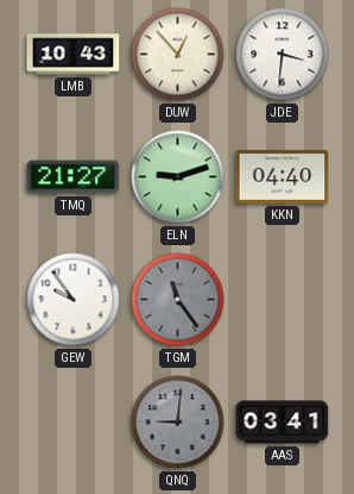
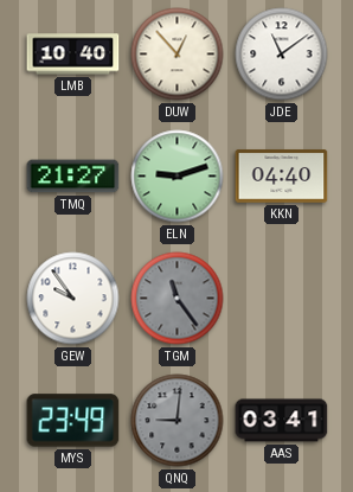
LMB: 10:43 -> 10:40 (73, 55)
JDE: 3:31 -> 11:09 (282, 55)
MYS: none -> 23:49 (73, 421)
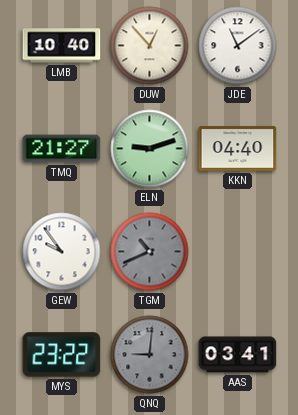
TGM: 11:24 -> 10:41 (150, 252)
MYS: 23:49 -> 23:22 (62, 355)
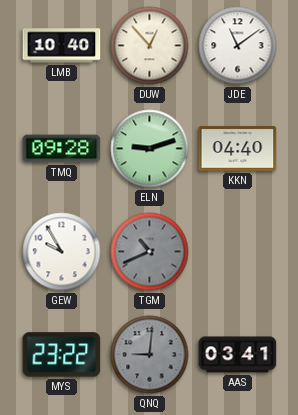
TMQ: 21:27 -> 09:28 (62, 149)
GEW: 9:54 -> 9:55 (62, 252)
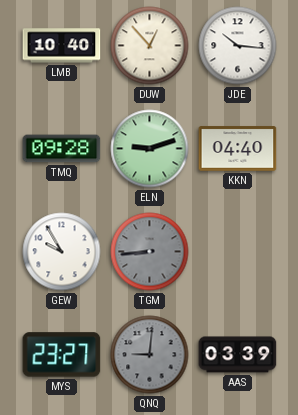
JDE: 11:09 -> 10:16 (238, 46)
TGM: 10:41 -> 8:44 (150, 252)
MYS: 23:22 -> 23:27 (62, 355)
AAS: 03:41 -> 03:39 (238, 355)
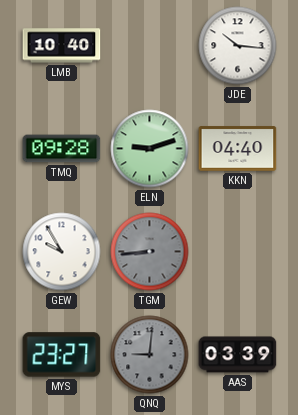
DUW: 12:53 -> none (150, 46)
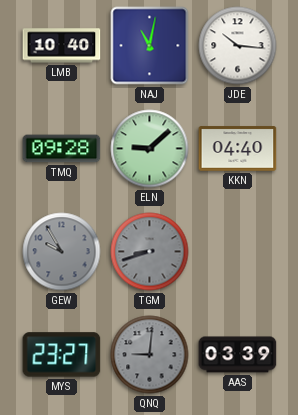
NAJ: none -> 11:02 (150, 46)
ELN: 9:12 -> 9:08 (150, 149)
GEW dial: white -> grey (62, 252)
TGM: 8:44 -> 8:42 (150, 252)
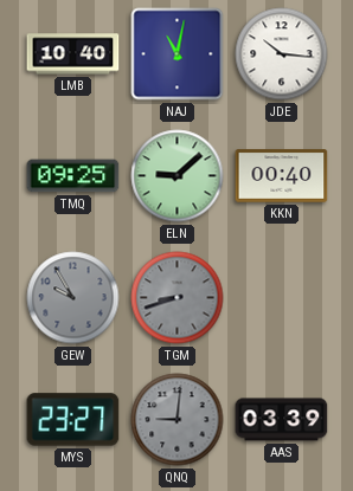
TMQ: 09:28 -> 09:25 (73, 176)
KKN: 04:40 -> 00:40 (282, 176)
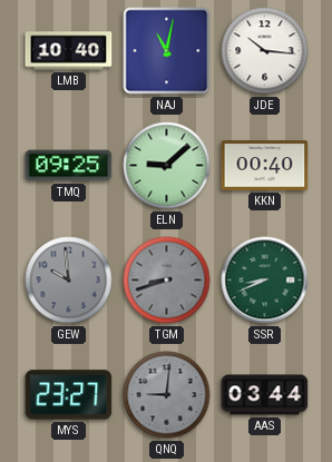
GEW: 9:55 -> 9:59 (69, 281)
SSR: none -> 8:41 (265, 281)
AAS: 03:39 -> 03:44 (265, 395)
